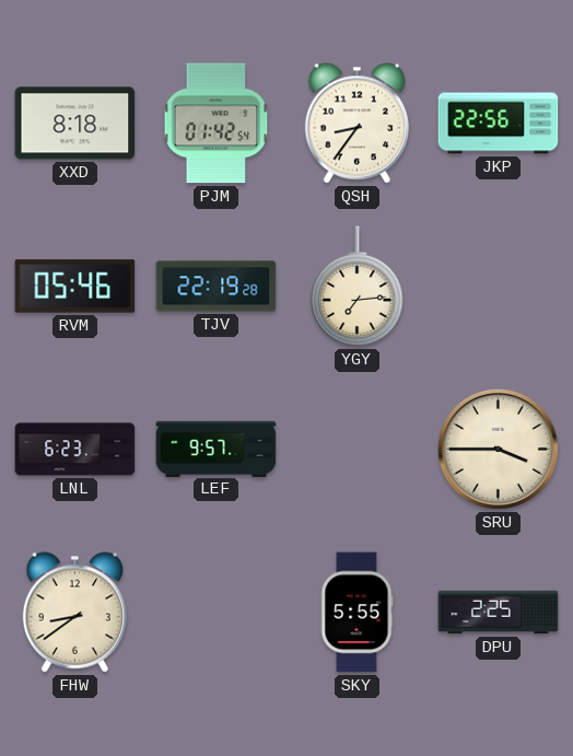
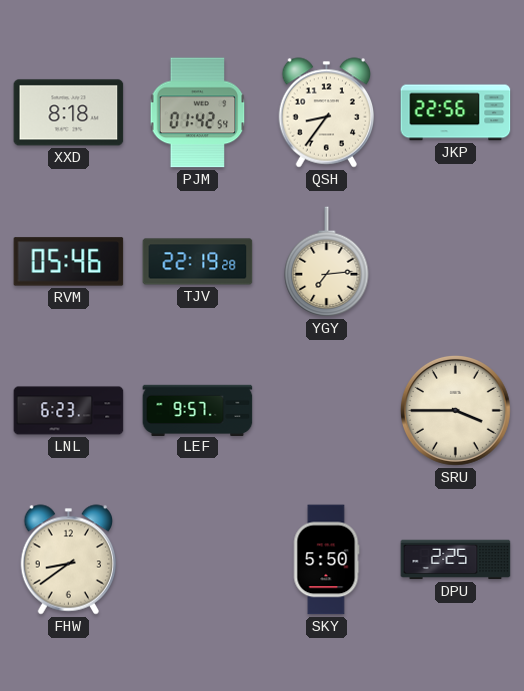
SKY: 5:55 -> 5:50 (326, 560)
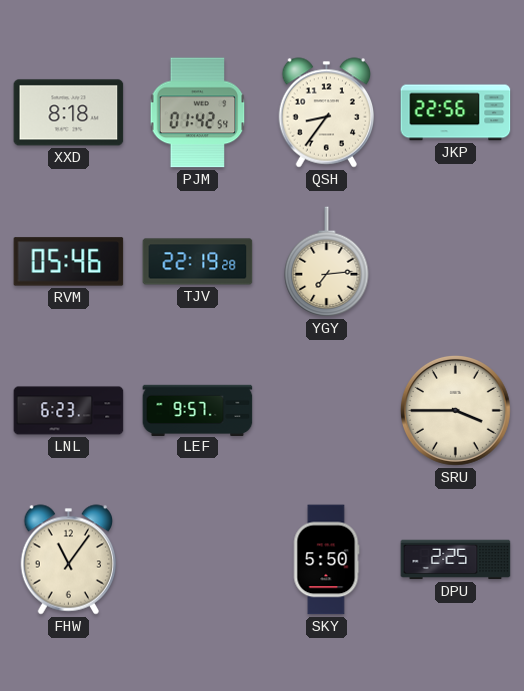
FHW: 8:39 -> 11:06 (68, 560)
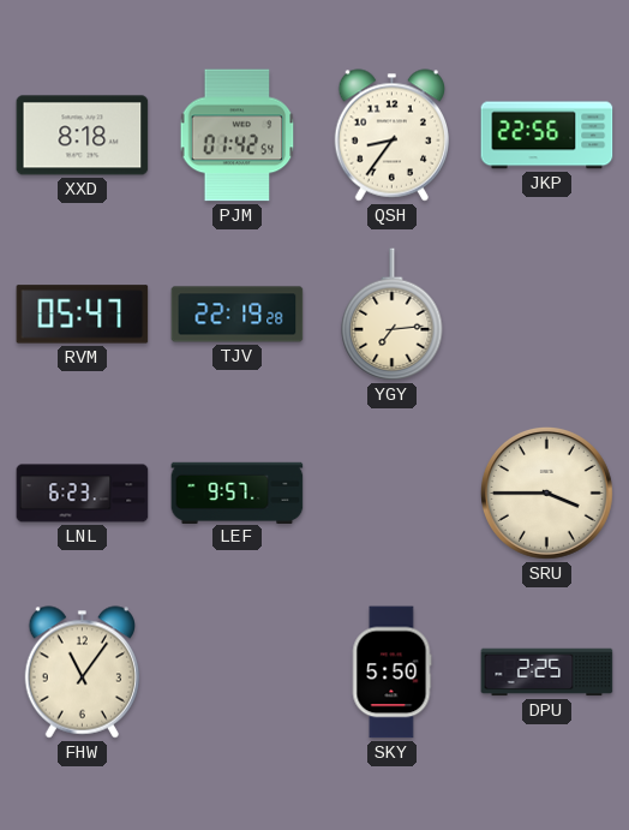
RVM: 05:46 -> 05:47 (83, 315)
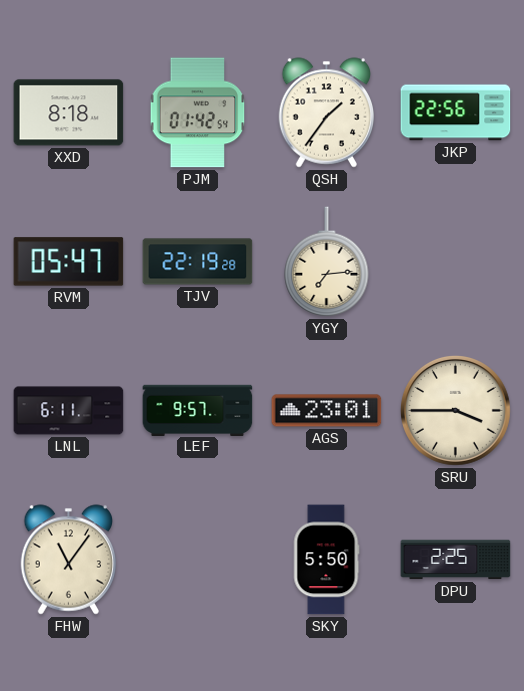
QSH: 8:36 -> 1:36 (326, 113)
LNL: 6:23 -> 6:11 (69, 411)
AGS: none -> 23:01 (327, 411)
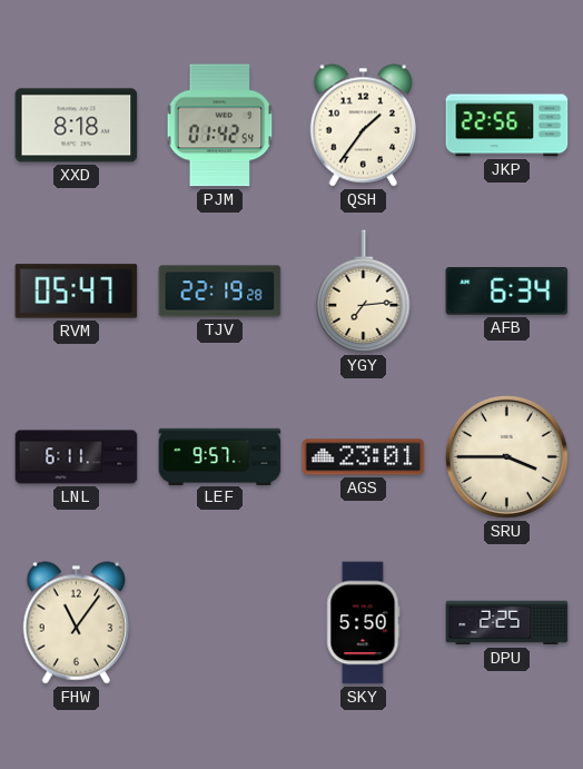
AFB: none -> 6:34 (507, 292)
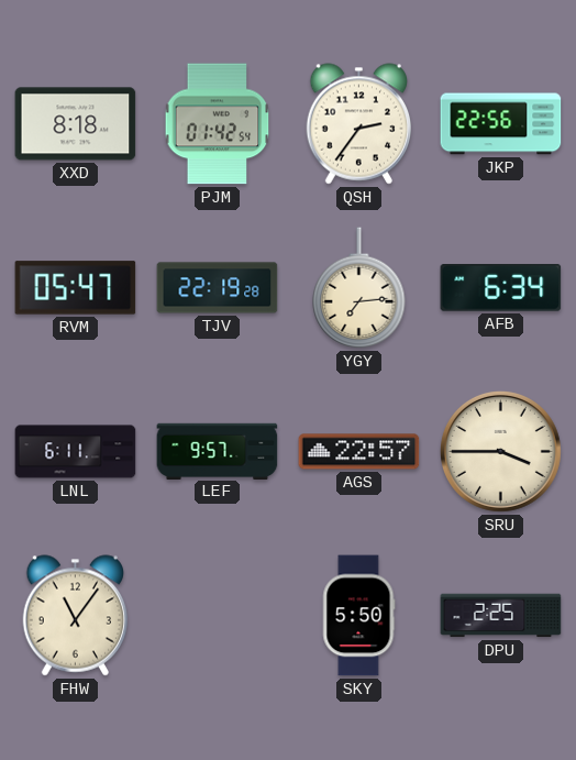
QSH: 1:36 -> 2:36 (358, 124)
AGS: 23:01 -> 22:57 (359, 452)
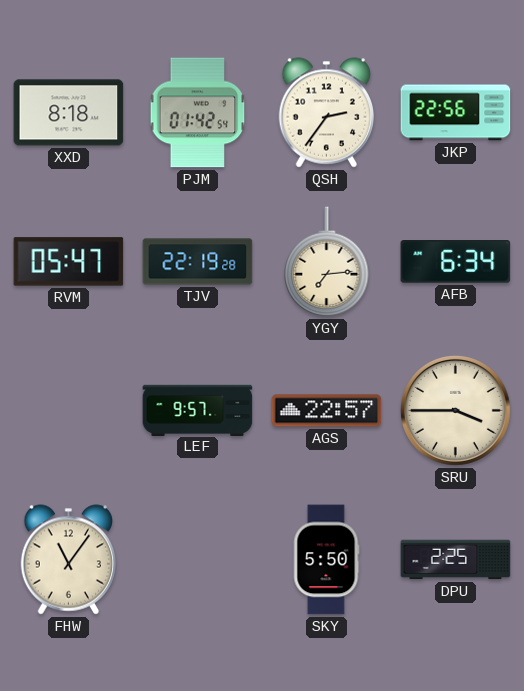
LNL: 6:11 -> none (76, 452)
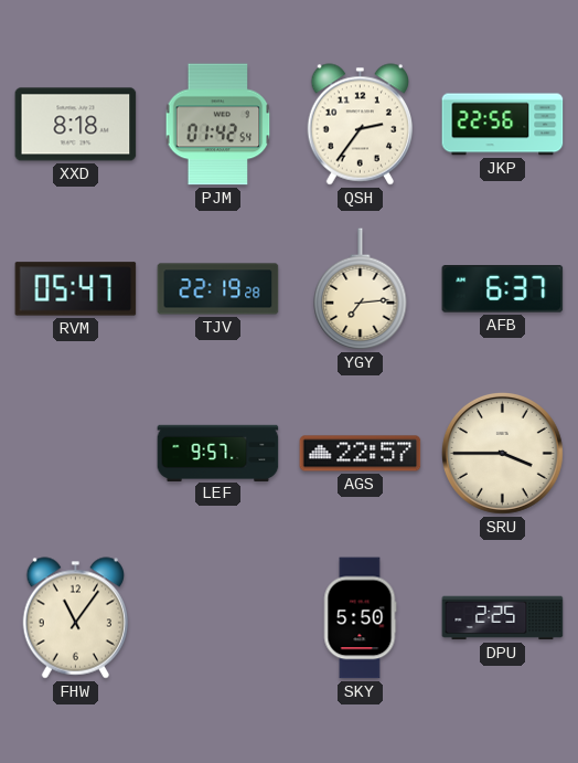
AFB: 6:34 -> 6:37 (503, 289)
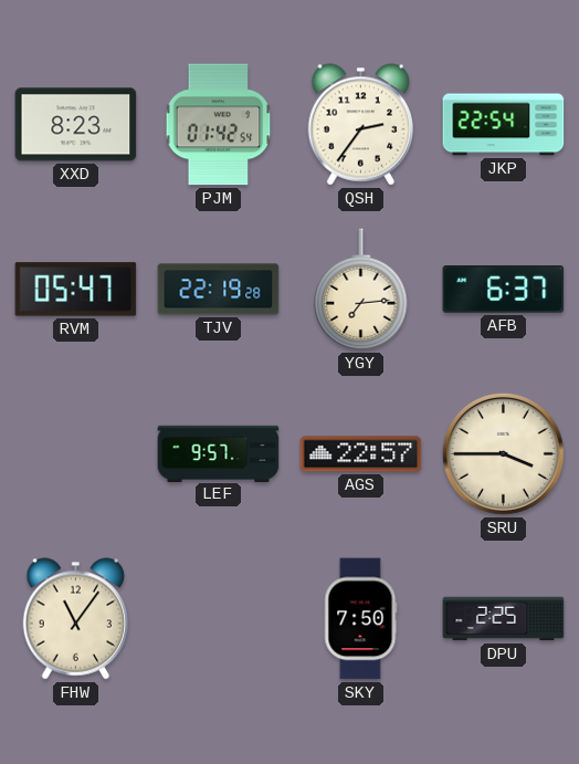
XXD: 8:18 -> 8:23 (76, 125)
JKP: 22:56 -> 22:54 (504, 125)
SKY: 5:50 -> 7:50 (360, 619)
